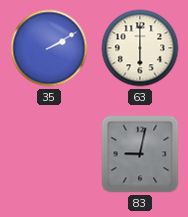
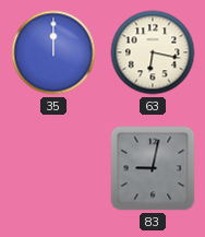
35: 2:10 -> 12:00 (53, 52)
63: 6:00 -> 6:17 (153, 52)
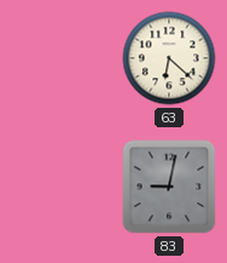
35: 12:00 -> none (53, 52)
63: 6:17 -> 6:22 (169, 58)
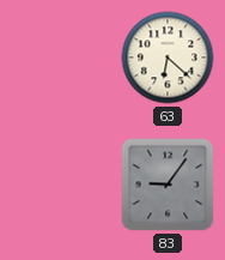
83: 9:02 -> 9:06 (168, 185)
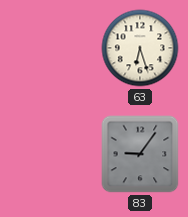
63: 6:22 -> 6:27 (140, 48)
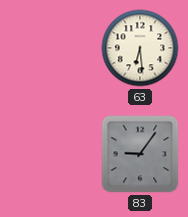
63: 6:27 -> 6:29 (140, 48)
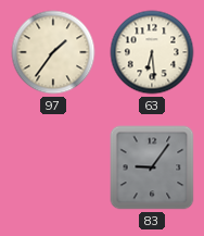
97: none -> 1:36 (53, 52)
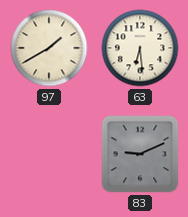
97: 1:36 -> 1:40 (49, 48)
83: 9:06 -> 9:11 (140, 154)
